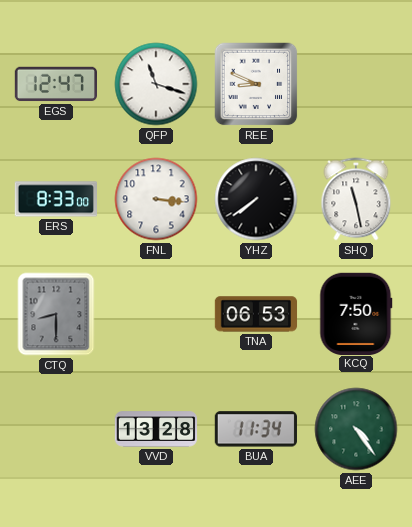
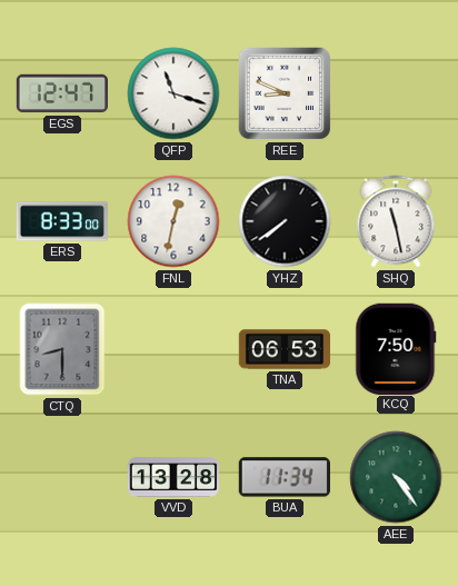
FNL: 3:16 -> 12:32 (173, 221)
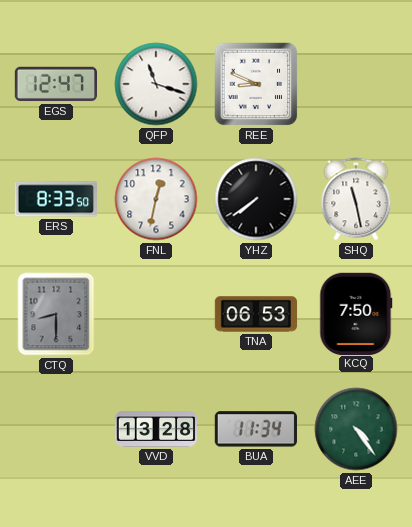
ERS: 8:33:00 -> 8:33:50 (55, 199)
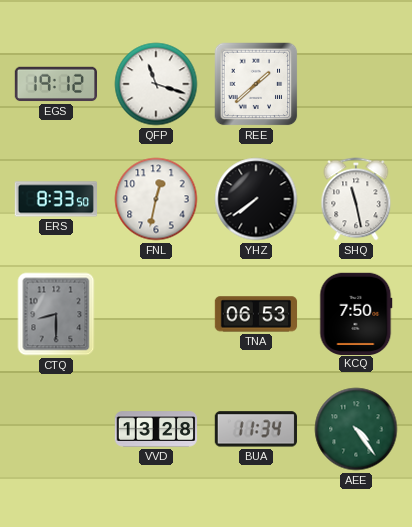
EGS: 12:47 -> 19:12 (55, 84)
REE: 8:49 -> 1:38 (256, 84)
